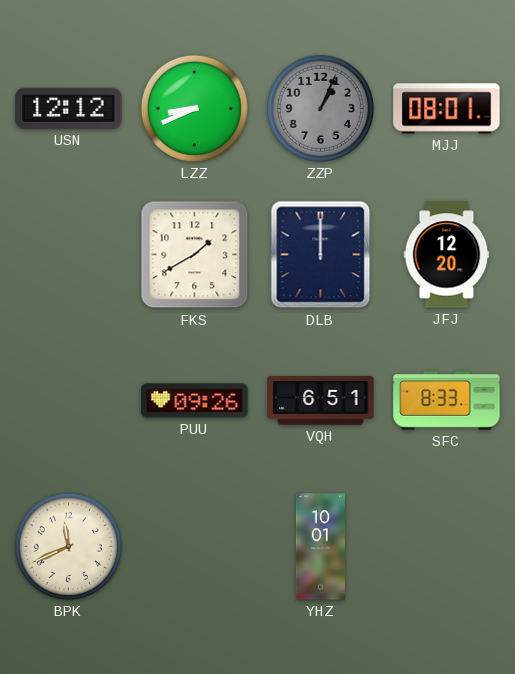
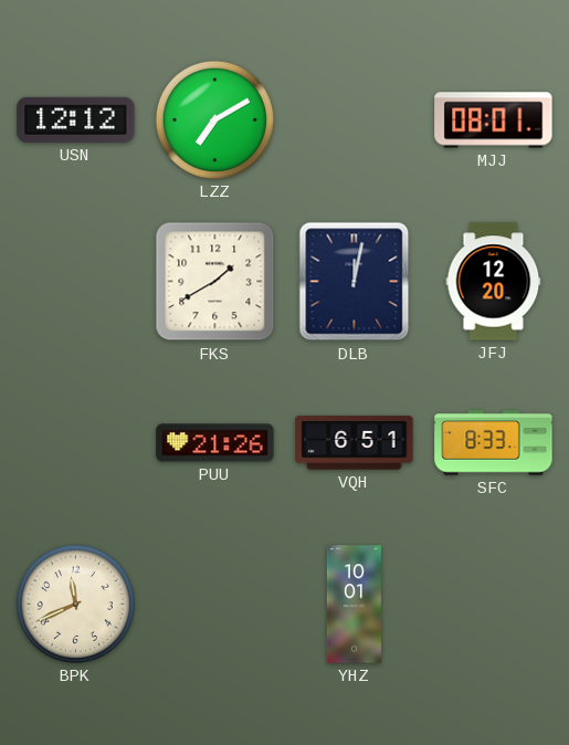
LZZ: 8:41 -> 7:10 (214, 119)
ZZP: 1:04 -> none (320, 108)
DLB: 12:00 -> 12:02 (355, 282)
PUU: 09:26 -> 21:26 (215, 443)
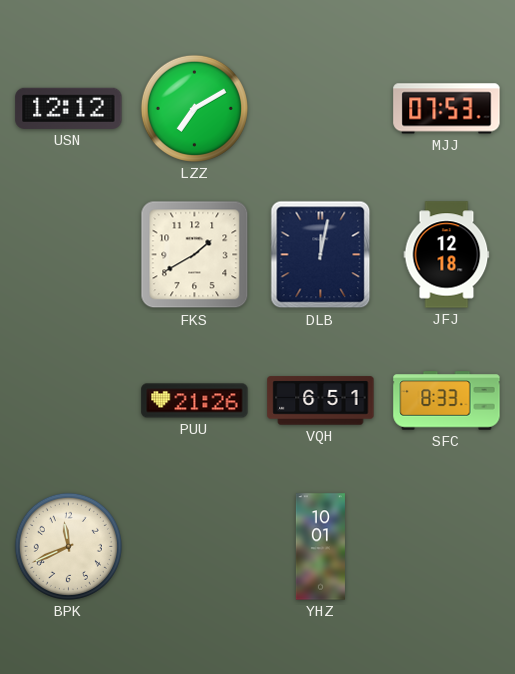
MJJ: 08:01 -> 07:53 (447, 109)
JFJ: 12:20 -> 12:18 (447, 255)
